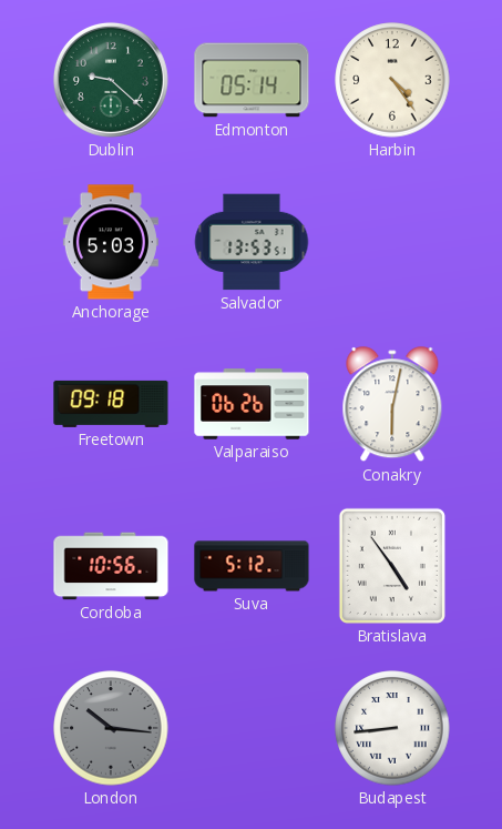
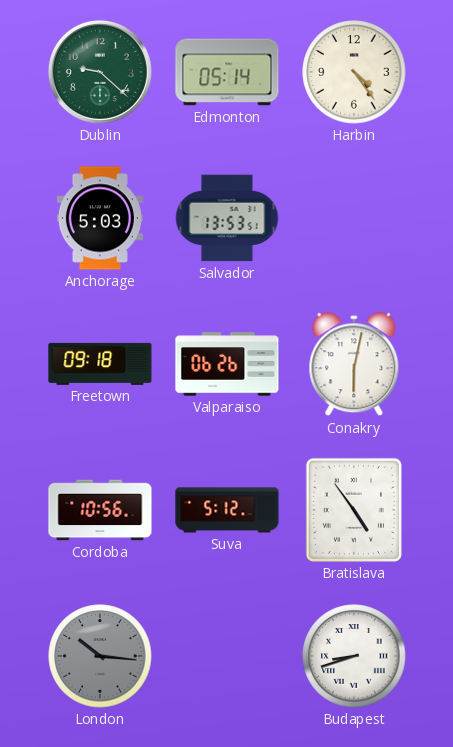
Budapest: 8:44 -> 8:42 (354, 656)
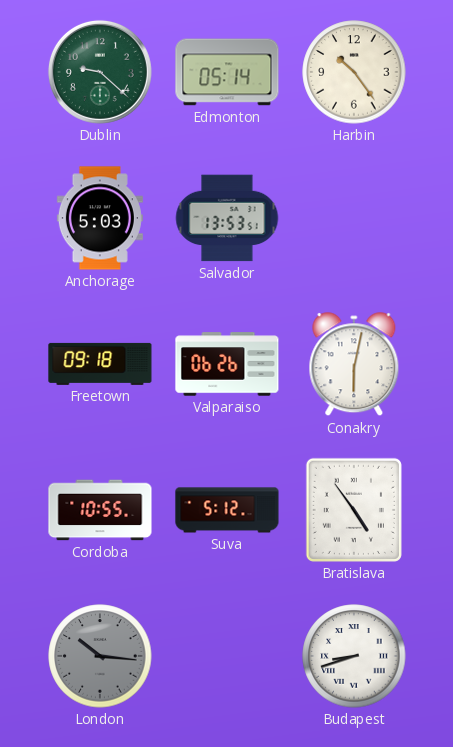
Harbin: 4:24 -> 10:24 (354, 72)
Cordoba: 10:56 -> 10:55 (100, 510)
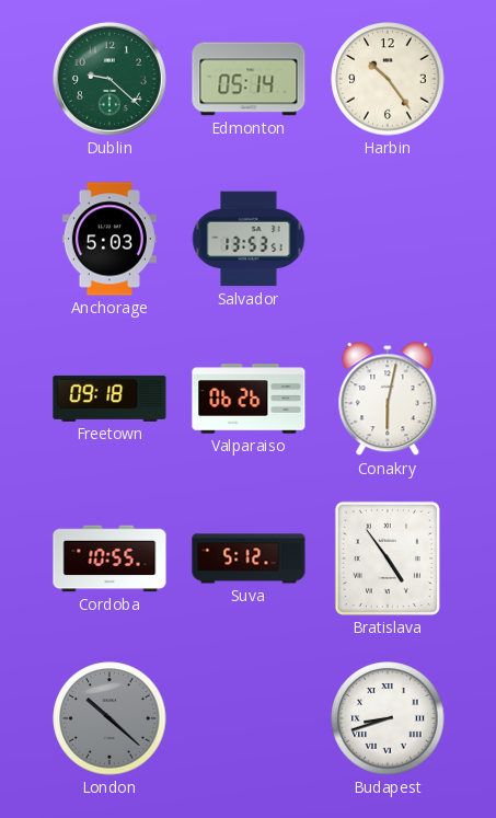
London: 10:16 -> 10:22 (109, 718)
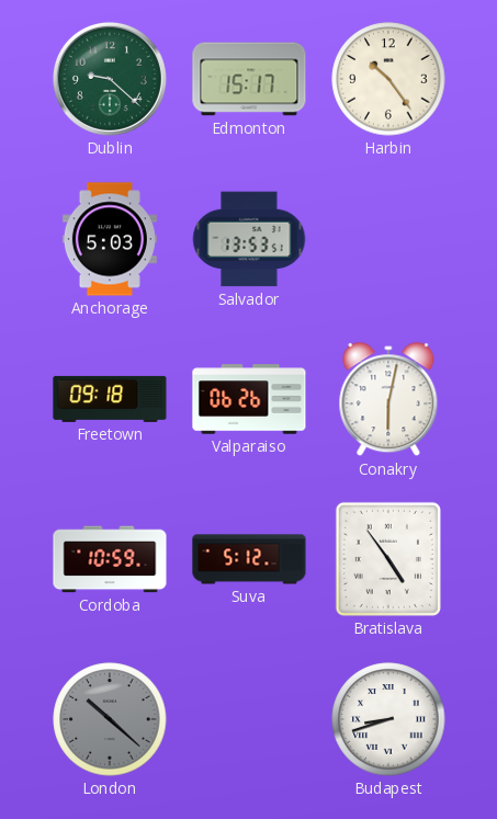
Edmonton: 05:14 -> 15:17 (249, 79)
Cordoba: 10:55 -> 10:59 (110, 559)
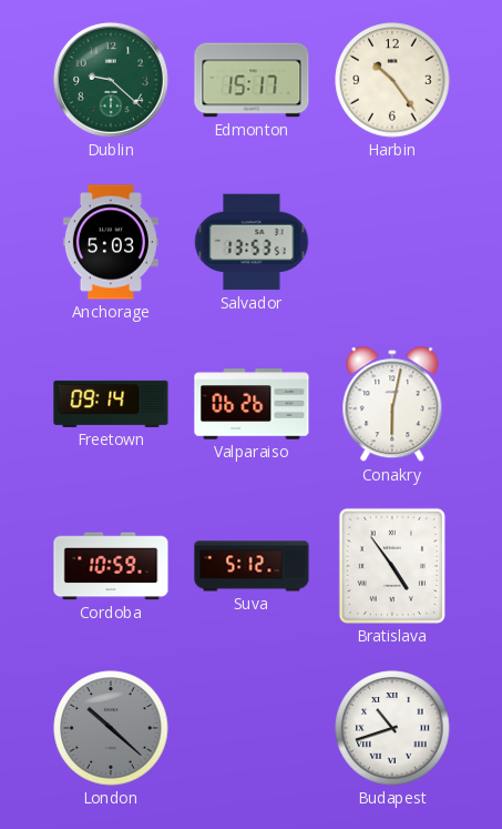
Freetown: 09:18 -> 09:14 (111, 404)
Budapest: 8:42 -> 10:42 (392, 728)
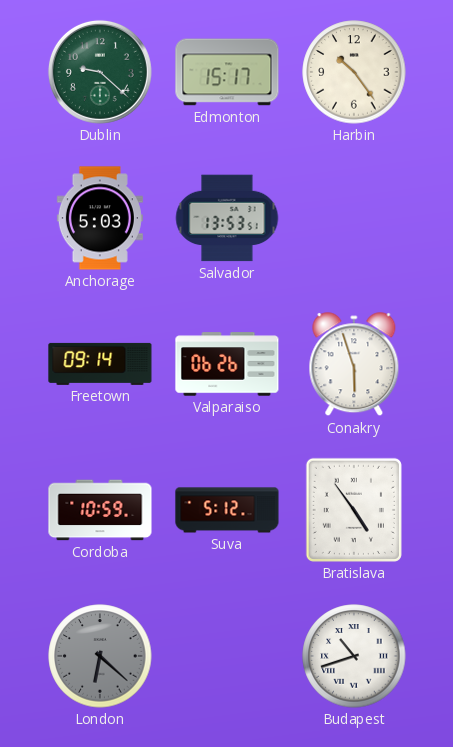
Conakry: 6:02 -> 5:57 (354, 365)
London: 10:22 -> 6:22 (100, 656)
